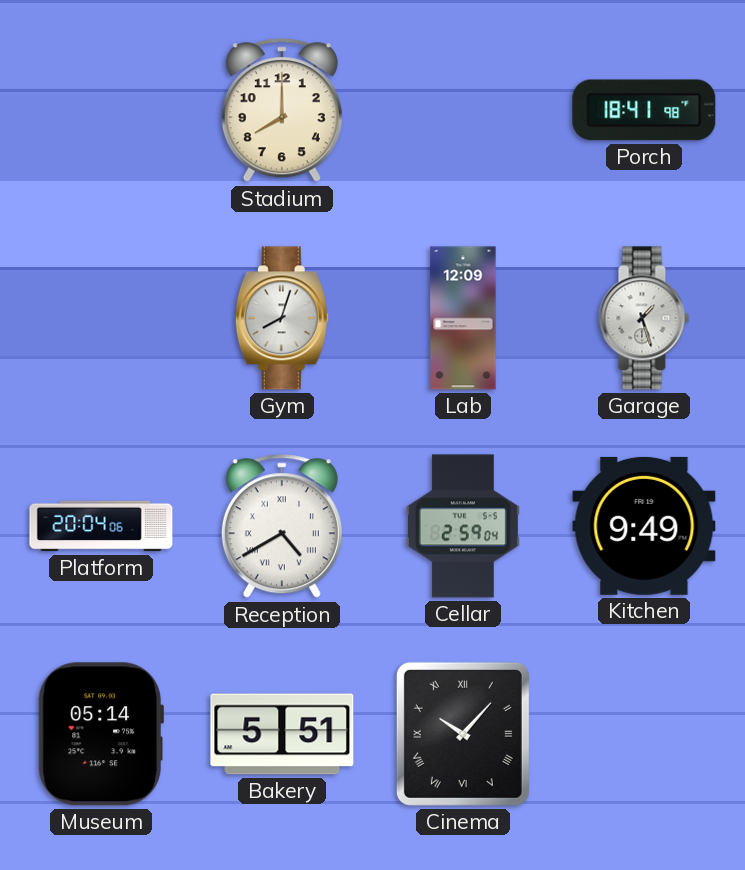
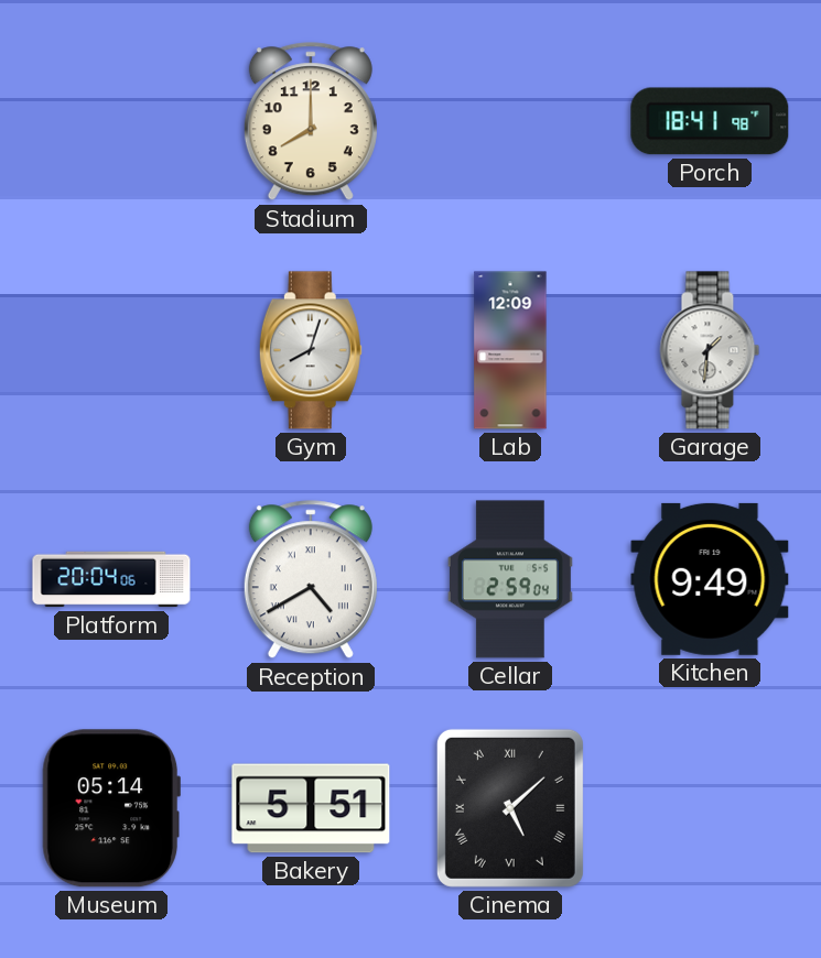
Garage: 1:27 -> 1:31 (710, 350)
Cinema: 10:07 -> 5:08 (510, 808)
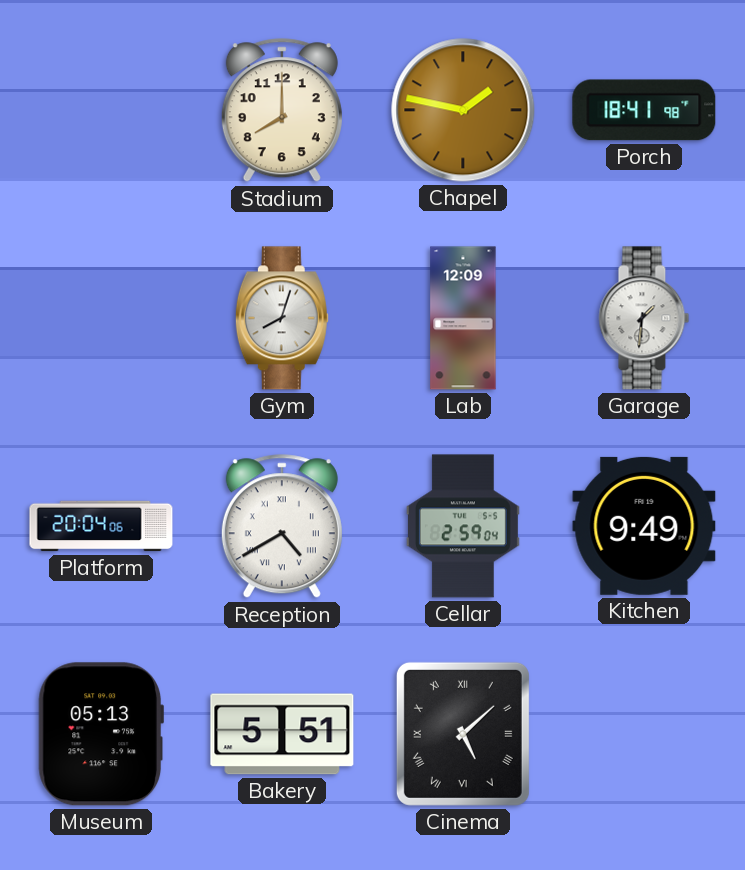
Chapel: none -> 1:47 (463, 110)
Museum: 05:14 -> 05:13 (101, 734)
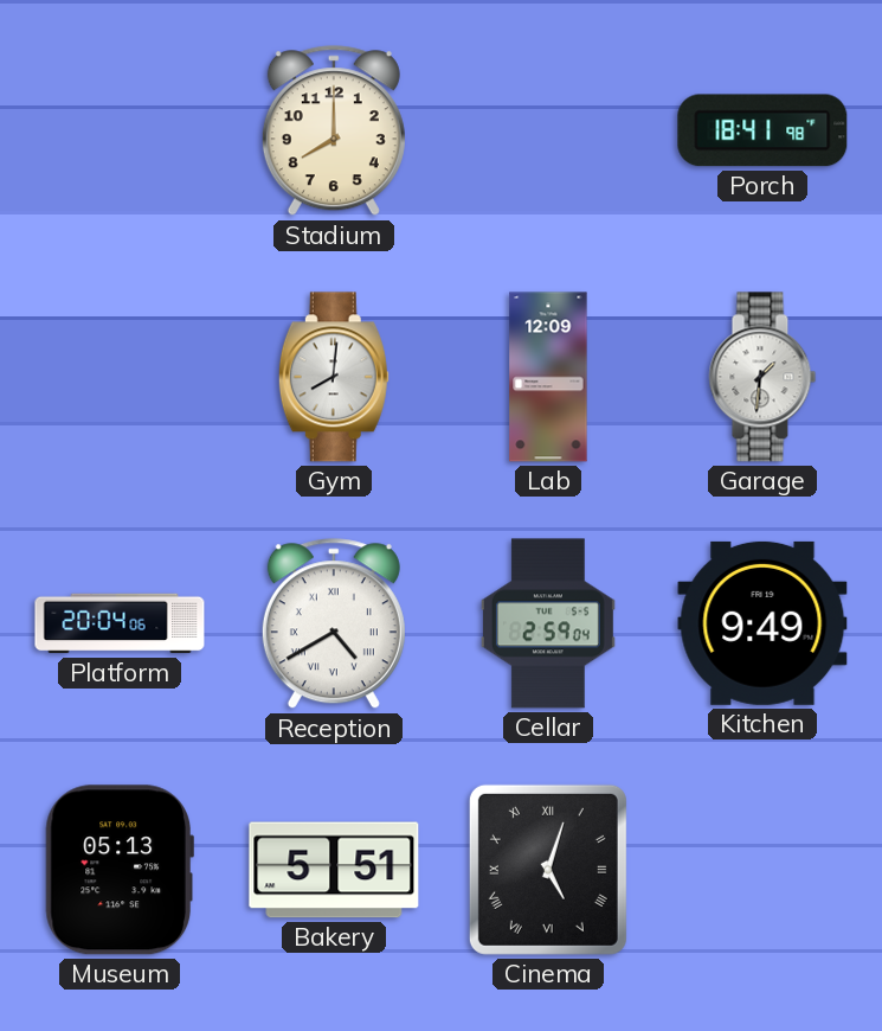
Chapel: 1:47 -> none (463, 110)
Gym: 8:03 -> 8:01 (334, 377)
Cinema: 5:08 -> 5:03 (548, 870)
